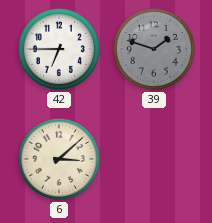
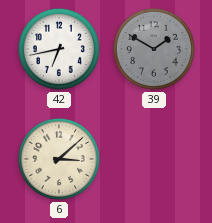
42: 6:45 -> 6:43 (59, 49)
39: 1:48 -> 1:50 (154, 49)
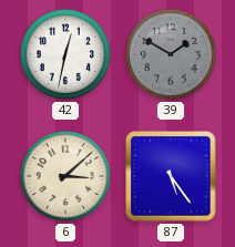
42: 6:43 -> 12:32 (65, 54)
87: none -> 5:24 (171, 176)
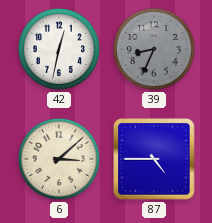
39: 1:50 -> 8:34 (154, 49)
87: 5:24 -> 4:45 (154, 159)
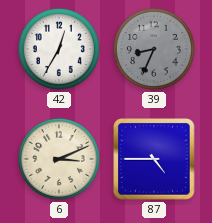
42: 12:32 -> 12:35 (59, 49)
6: 3:08 -> 3:11 (59, 159)
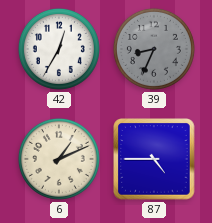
6: 3:11 -> 1:11 (59, 159)
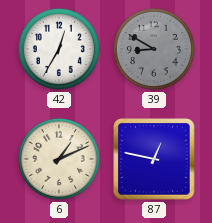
39: 8:34 -> 8:50 (154, 49)
87: 4:45 -> 12:47 (154, 159)
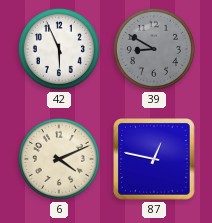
42: 12:35 -> 5:56 (59, 49)
6: 1:11 -> 4:11 (59, 159)
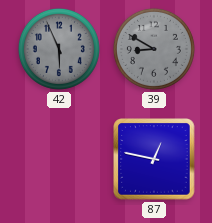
42 dial: white -> grey (59, 49)
6: 4:11 -> none (59, 159)
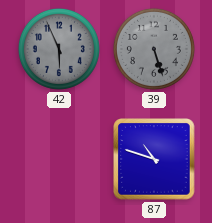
39: 8:50 -> 5:27 (154, 49)
87: 12:47 -> 10:48 (154, 159)
